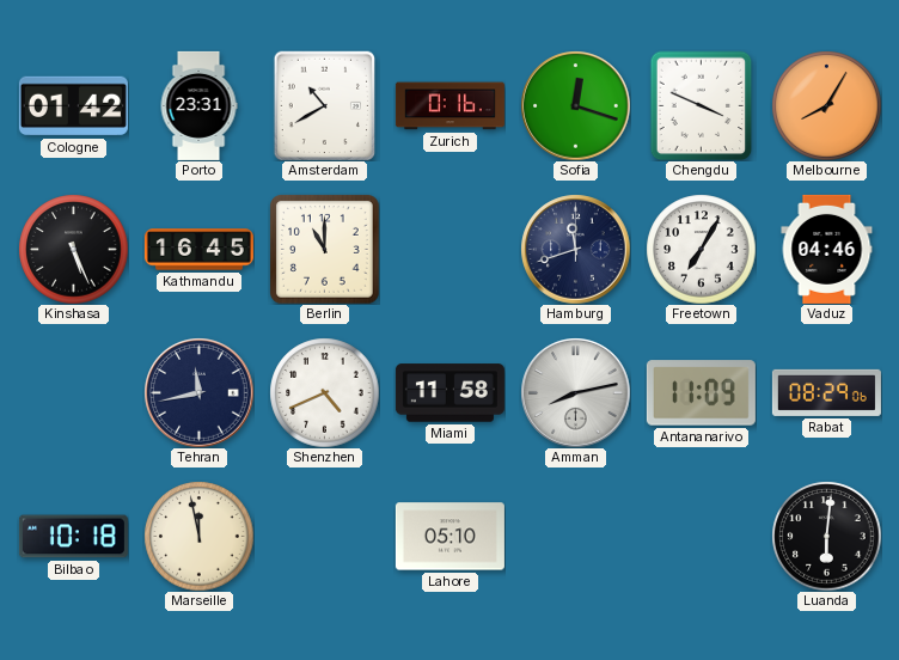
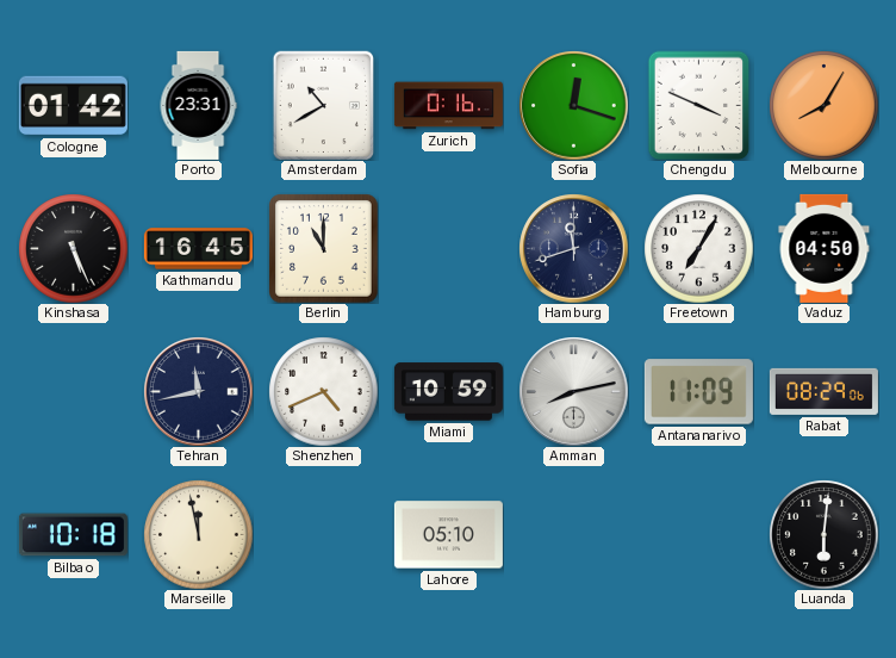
Vaduz: 04:46 -> 04:50 (825, 248)
Miami: 11:58 -> 10:59 (448, 392)
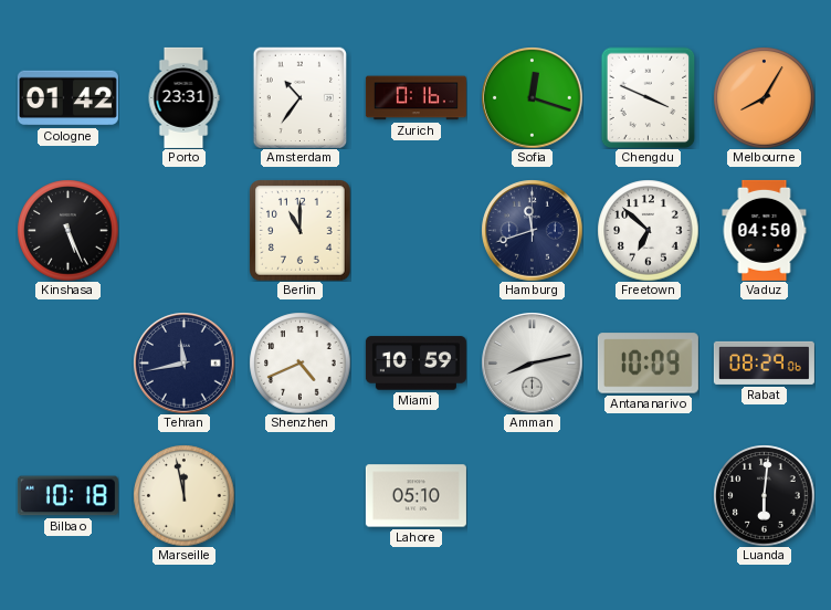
Amsterdam: 10:40 -> 10:36 (299, 97)
Kathmandu: 16:45 -> none (198, 249)
Freetown: 7:05 -> 6:52 (648, 230)
Antananarivo: 11:09 -> 10:09 (648, 364)
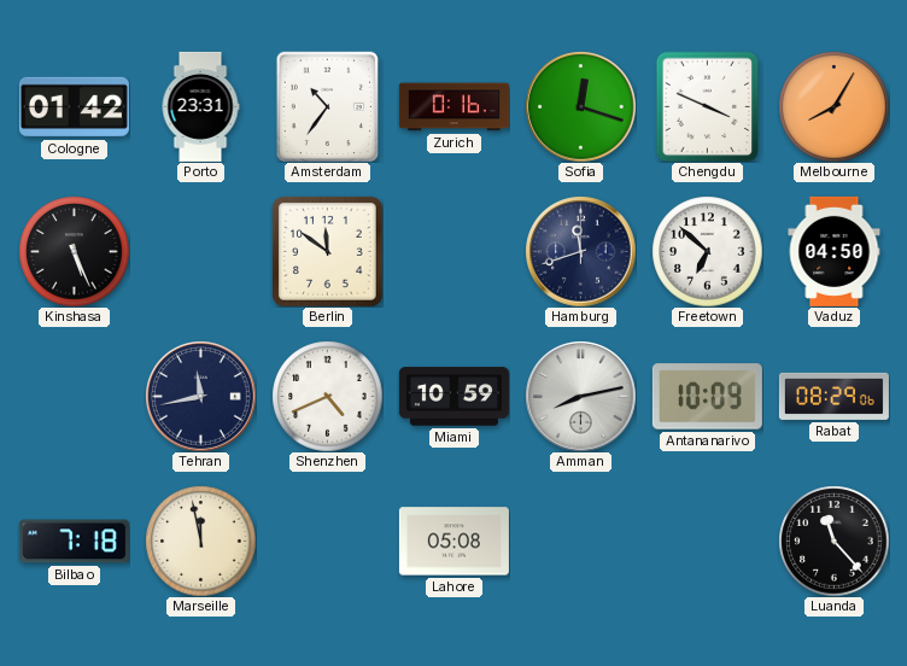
Berlin: 11:00 -> 11:51 (328, 252)
Bilbao: 10:18 -> 7:18 (74, 542)
Lahore: 05:10 -> 05:08 (453, 542)
Luanda: 6:01 -> 11:23 (833, 541)
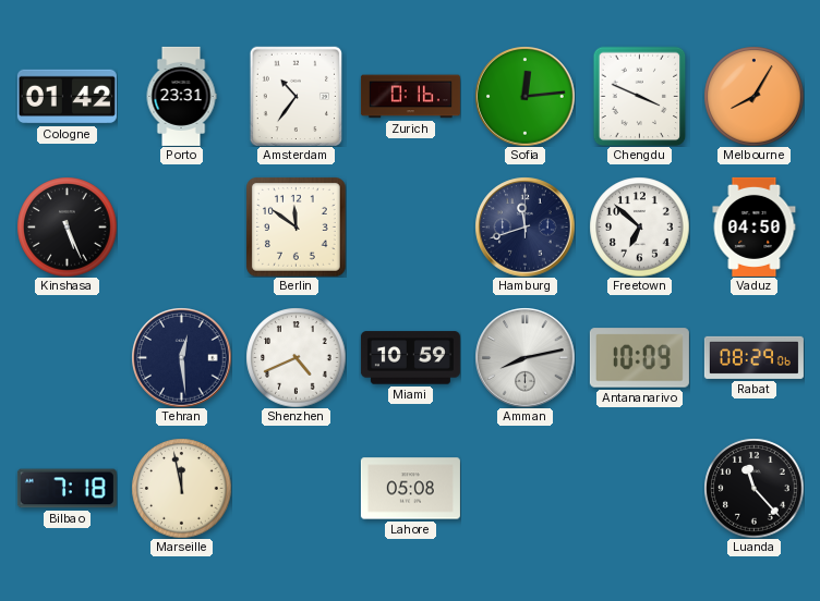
Sofia: 12:18 -> 12:14 (524, 96)
Tehran: 11:43 -> 12:29 (181, 357)
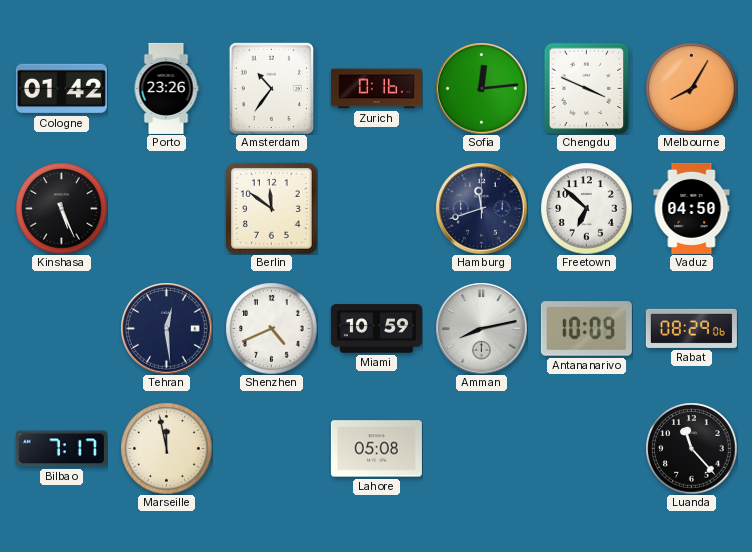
Porto: 23:31 -> 23:26 (166, 88)
Bilbao: 7:18 -> 7:17 (61, 449)
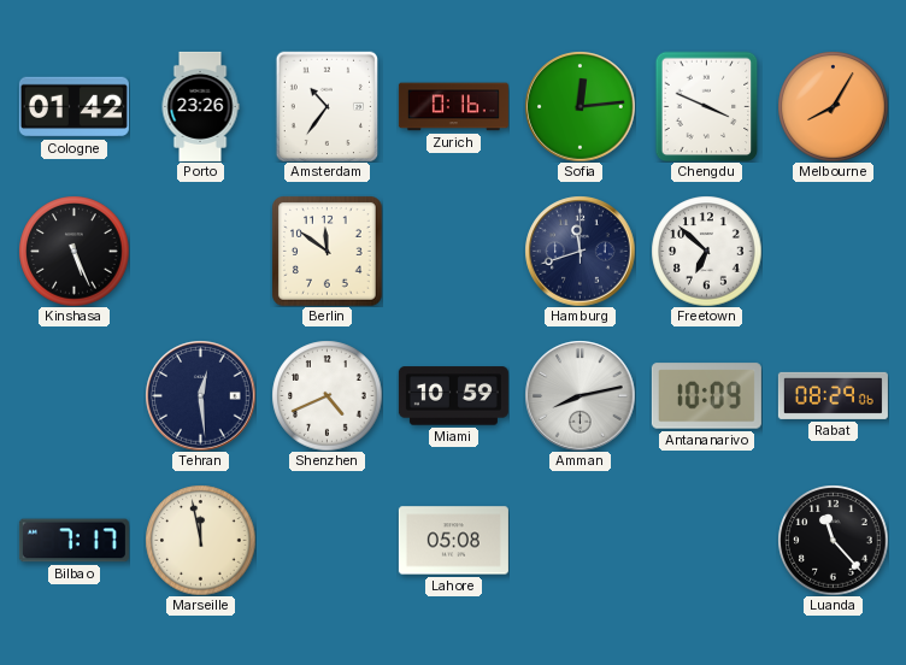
Vaduz: 04:50 -> none (692, 208)
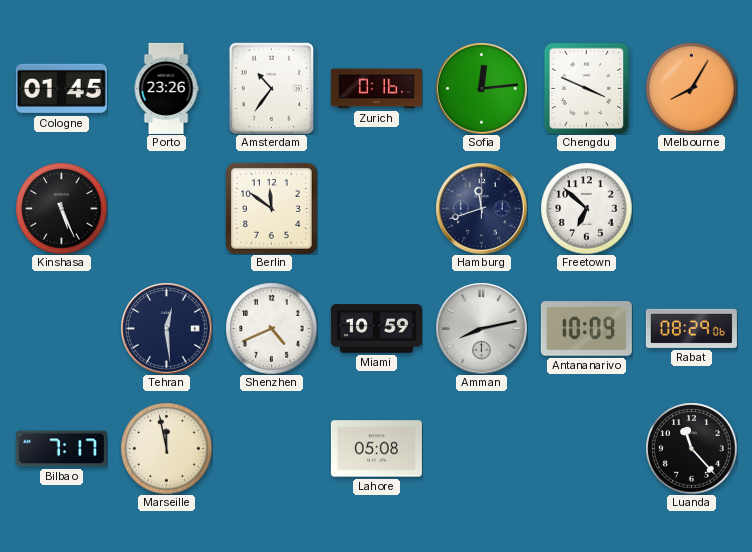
Cologne: 01:42 -> 01:45 (61, 89)
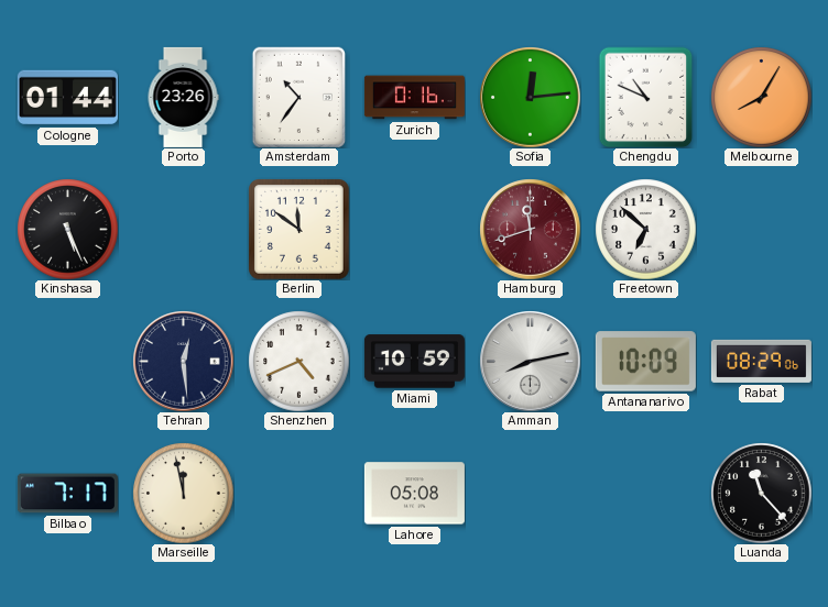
Cologne: 01:45 -> 01:44 (67, 98)
Chengdu: 3:49 -> 10:49 (646, 97)
Hamburg dial: navy -> burgundy (530, 229)
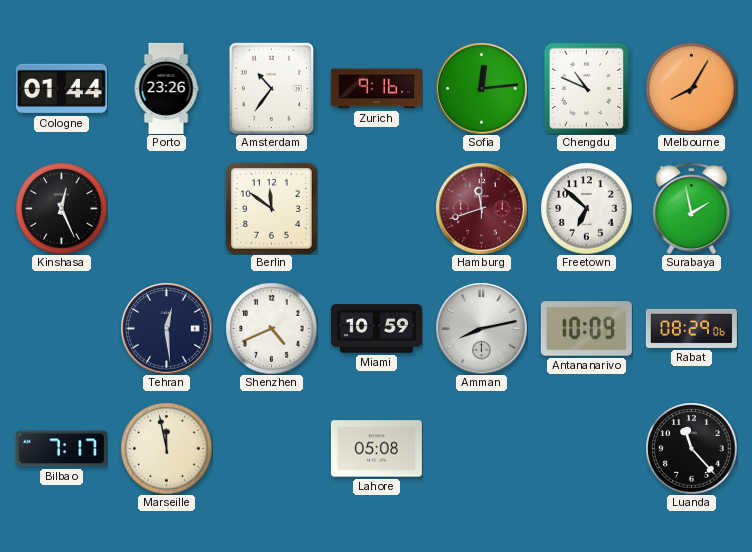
Zurich: 0:16 -> 9:16 (376, 89)
Kinshasa: 5:26 -> 12:26 (61, 208)
Surabaya: none -> 1:58 (692, 208)
